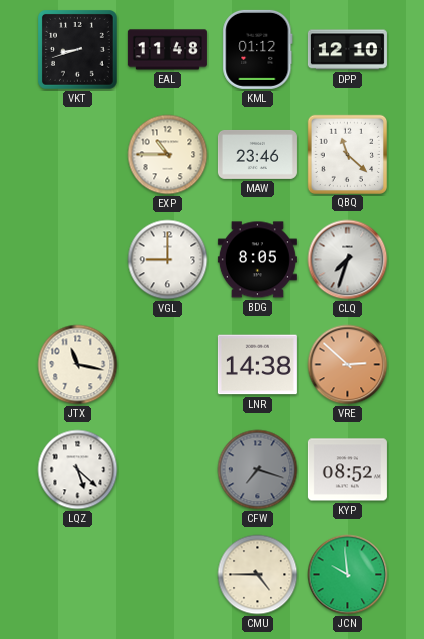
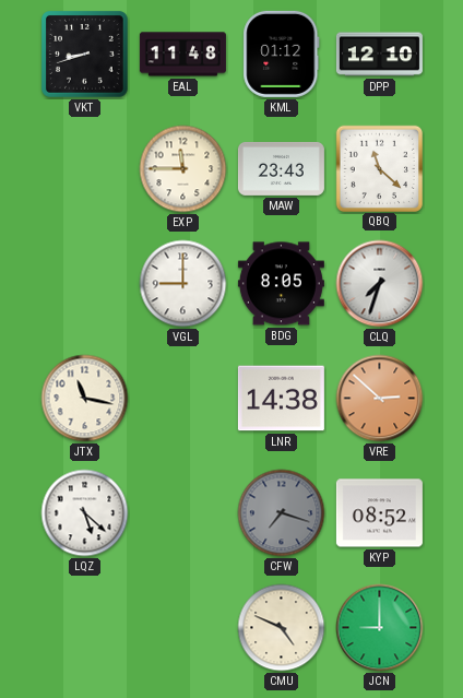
EXP: 10:45 -> 11:45 (183, 169)
MAW: 23:46 -> 23:43 (281, 168)
CMU: 4:45 -> 4:49 (282, 628)
JCN: 9:59 -> 9:00 (380, 628)
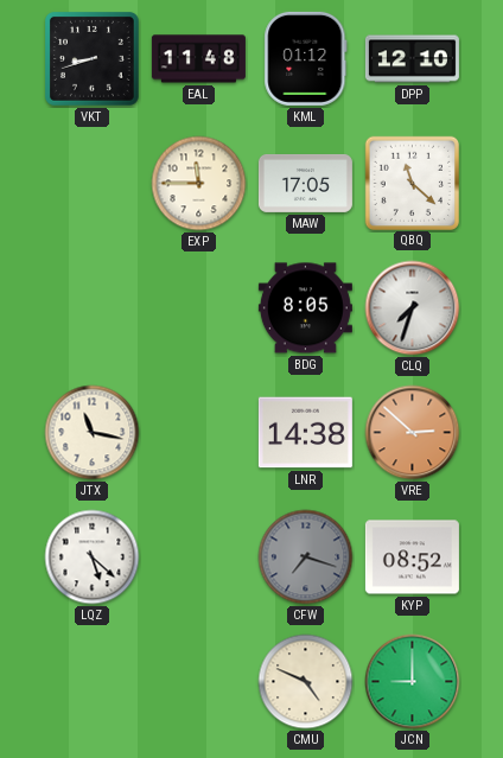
MAW: 23:43 -> 17:05 (305, 183)
VGL: 9:00 -> none (183, 284)
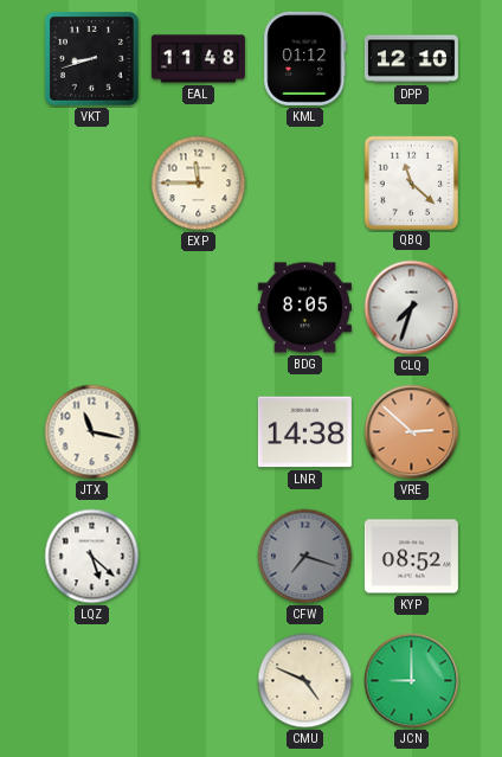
MAW: 17:05 -> none (305, 183)
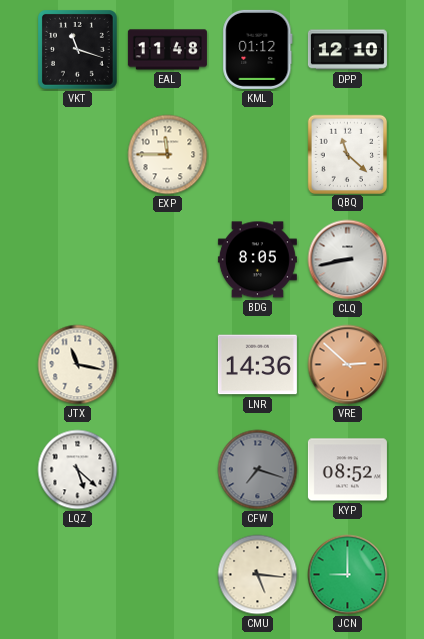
VKT: 8:42 -> 11:18 (78, 50)
CLQ: 7:33 -> 8:43 (348, 260)
LNR: 14:38 -> 14:36 (257, 365)
CMU: 4:49 -> 5:16 (258, 575)
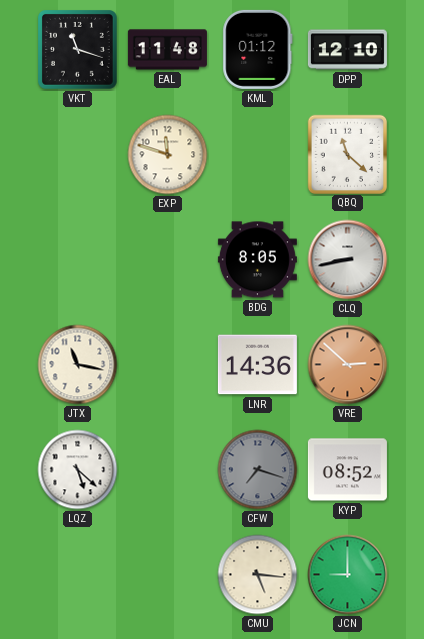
EXP: 11:45 -> 11:48 (168, 155)
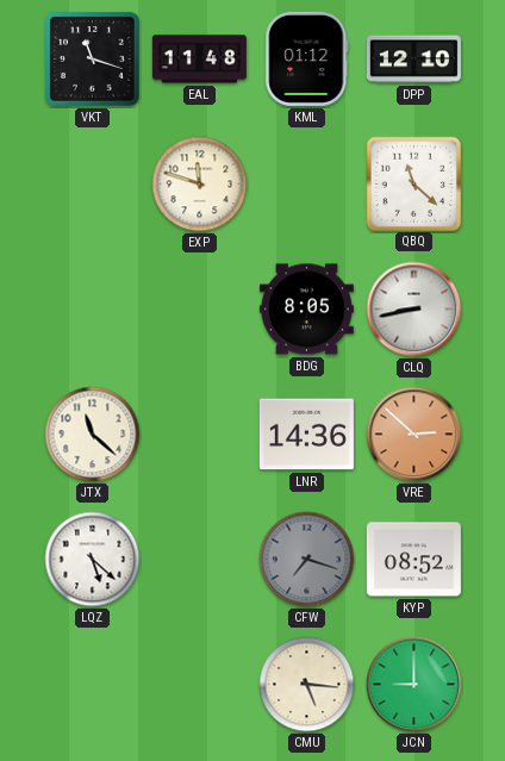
JTX: 11:17 -> 11:22 (93, 435)
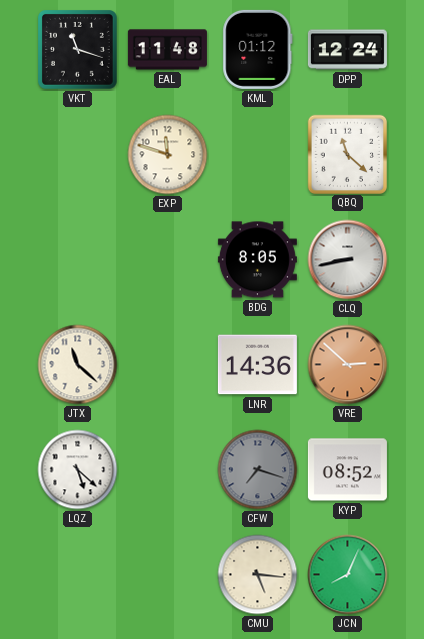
DPP: 12:10 -> 12:24 (347, 50)
JCN: 9:00 -> 8:04 (348, 575)
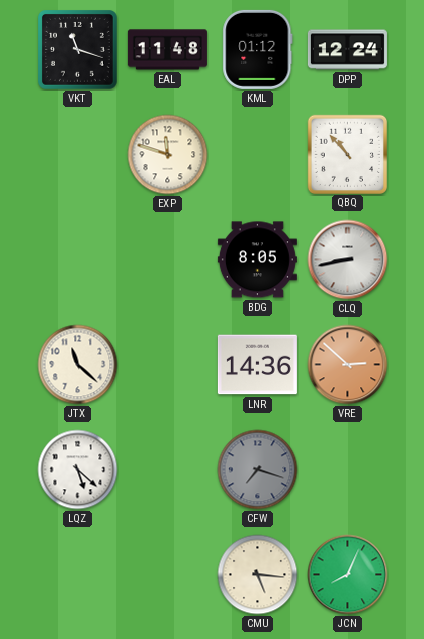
QBQ: 11:22 -> 10:53 (348, 154)
KYP: 08:52 -> none (347, 470)
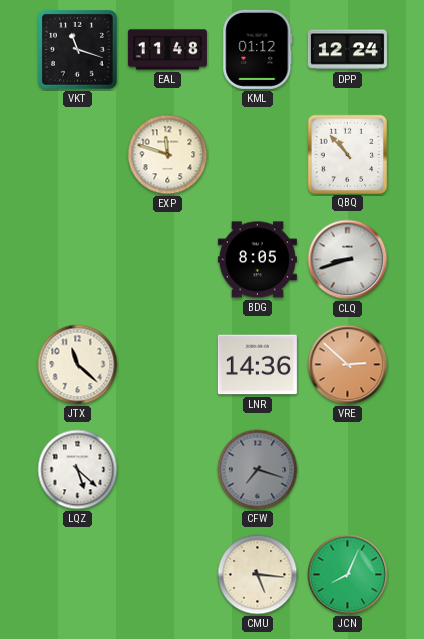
CLQ: 8:43 -> 8:42 (348, 260)
